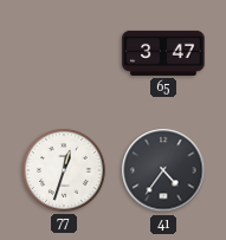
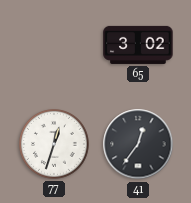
65: 3:47 -> 3:02 (138, 45)
41: 4:36 -> 12:36 (138, 144)
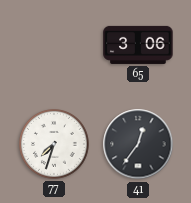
65: 3:02 -> 3:06 (138, 45)
77: 12:33 -> 7:33 (55, 145)
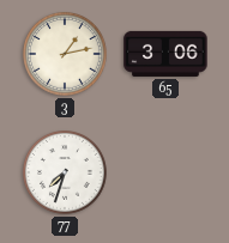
3: none -> 1:13 (66, 55)
41: 12:36 -> none (138, 144)
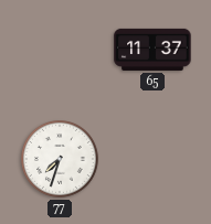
3: 1:13 -> none (66, 55)
65: 3:06 -> 11:37 (152, 50)
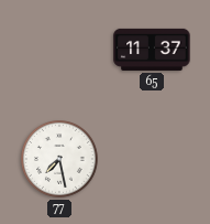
77: 7:33 -> 7:28 (60, 160)
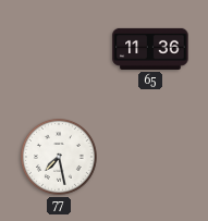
65: 11:37 -> 11:36 (150, 49)
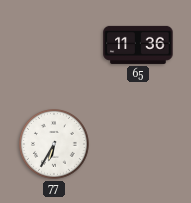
77: 7:28 -> 6:35 (55, 145)
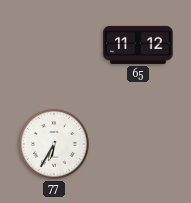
65: 11:36 -> 11:12 (138, 45)
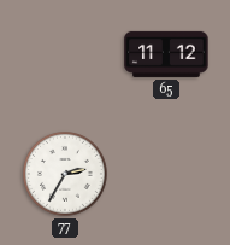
77: 6:35 -> 2:35 (66, 175)
